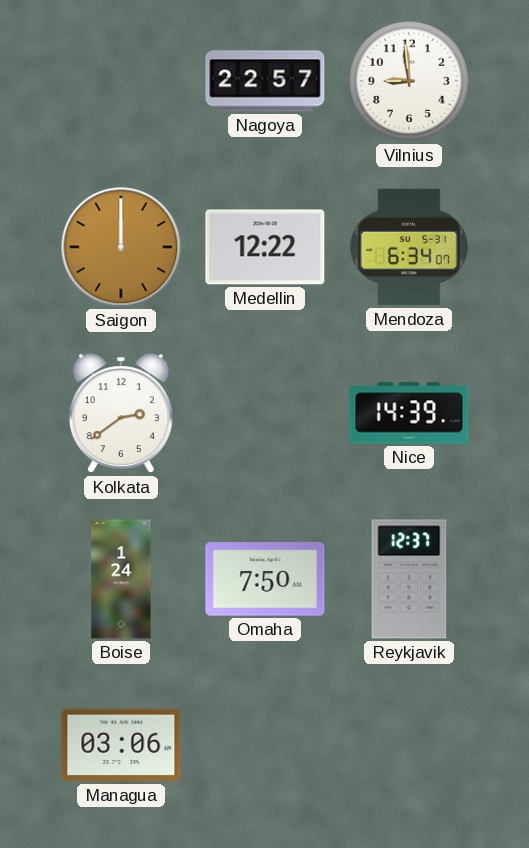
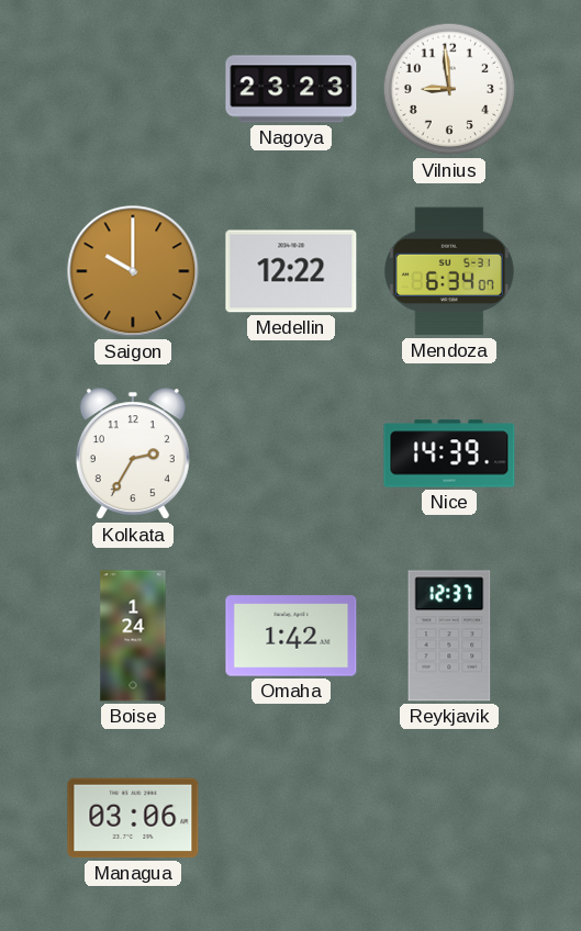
Nagoya: 22:57 -> 23:23 (291, 89)
Saigon: 12:00 -> 10:00 (133, 271)
Kolkata: 2:39 -> 2:35 (133, 455)
Omaha: 7:50 -> 1:42 (291, 636)
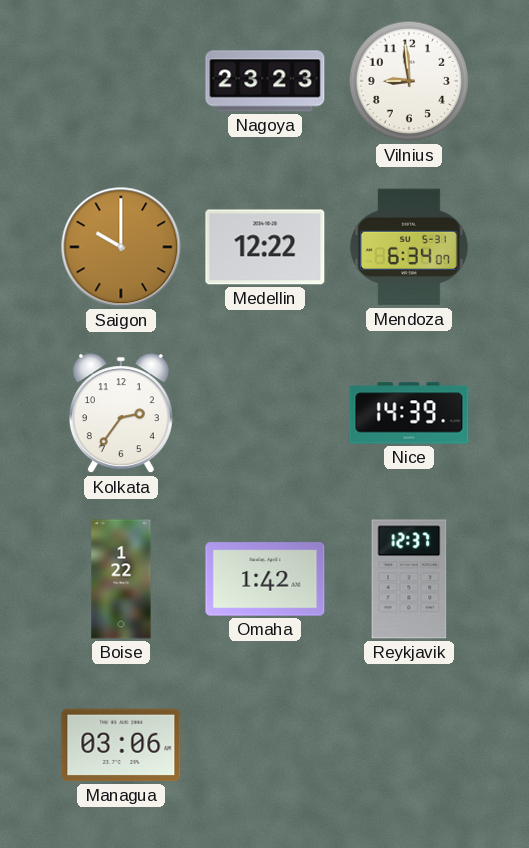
Kolkata: 2:35 -> 2:36 (121, 414)
Boise: 1:24 -> 1:22 (121, 579)
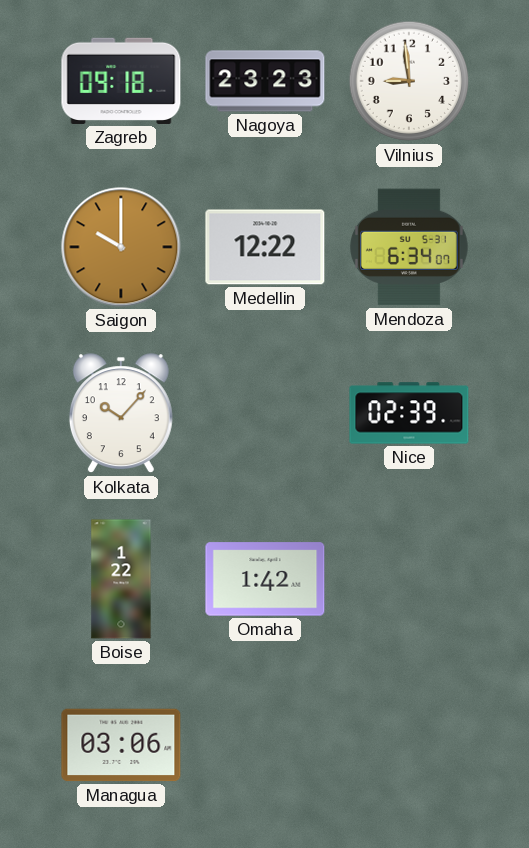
Zagreb: none -> 09:18 (121, 81)
Kolkata: 2:36 -> 10:07 (121, 414)
Nice: 14:39 -> 02:39 (409, 413)
Reykjavik: 12:37 -> none (409, 579)
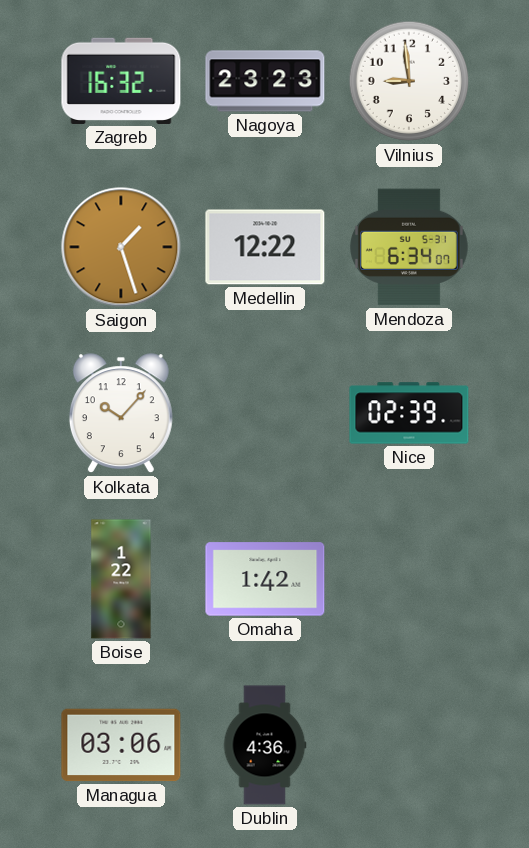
Zagreb: 09:18 -> 16:32 (121, 81)
Saigon: 10:00 -> 1:27 (121, 247)
Dublin: none -> 4:36 (265, 745)
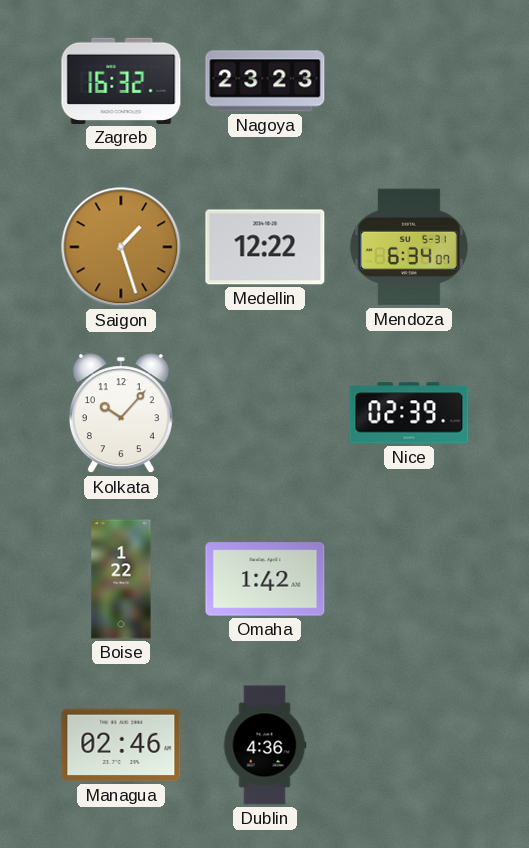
Vilnius: 8:59 -> none (409, 81)
Managua: 03:06 -> 02:46 (121, 745)
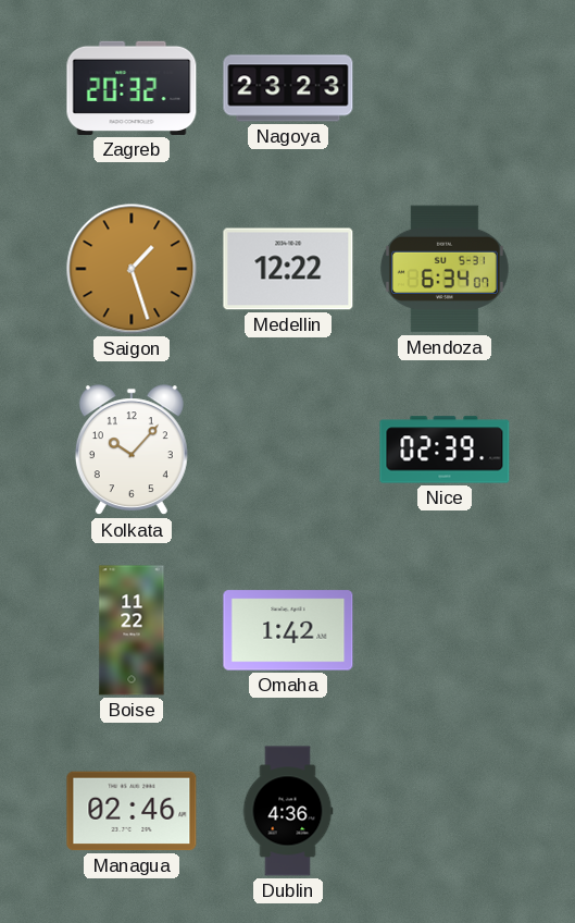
Zagreb: 16:32 -> 20:32 (132, 88)
Boise: 1:22 -> 11:22 (132, 630)
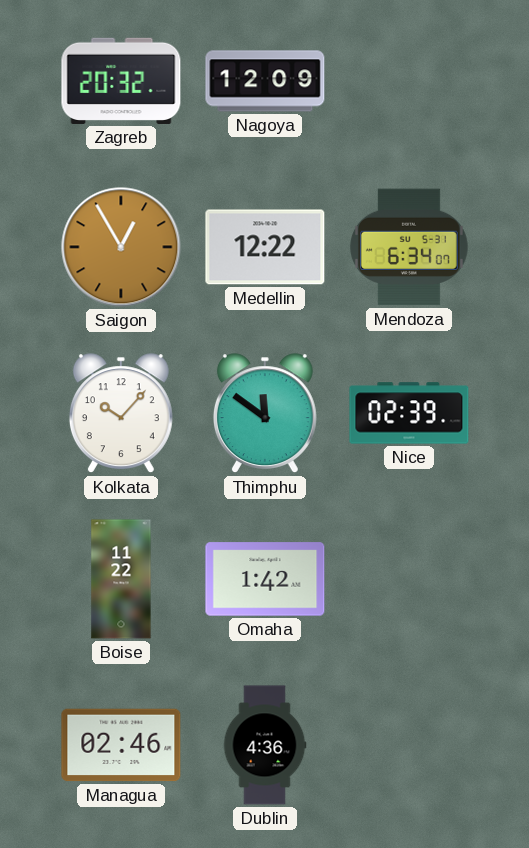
Nagoya: 23:23 -> 12:09 (265, 81)
Saigon: 1:27 -> 12:55 (121, 247)
Thimphu: none -> 11:51 (265, 414)
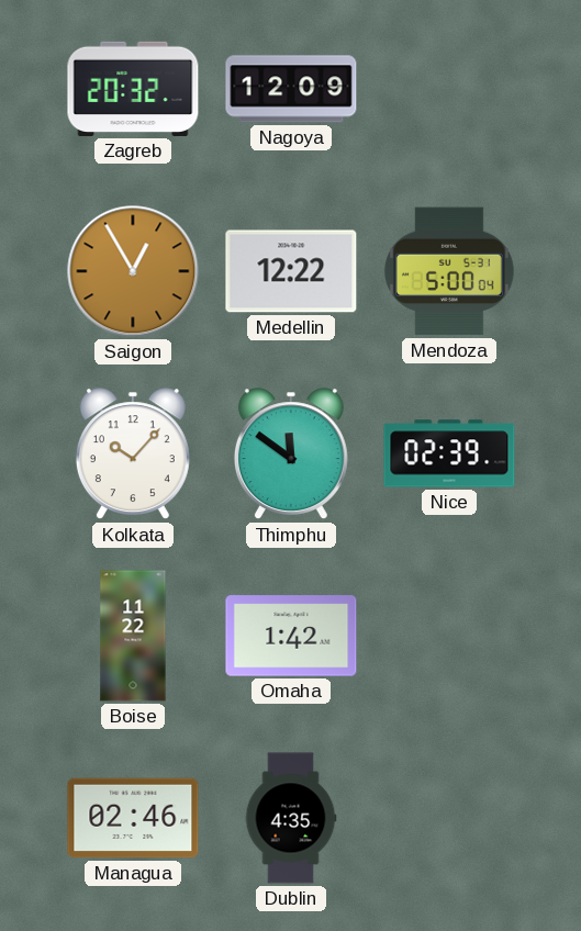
Mendoza: 6:34 -> 5:00 (449, 271)
Dublin: 4:36 -> 4:35 (291, 818)
